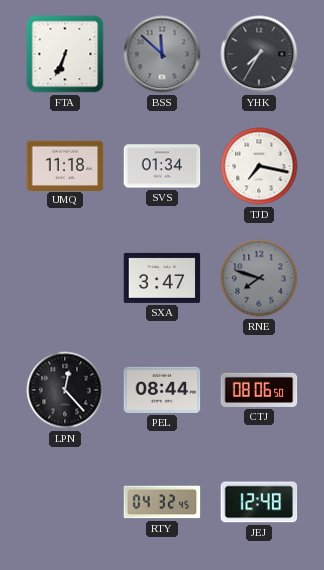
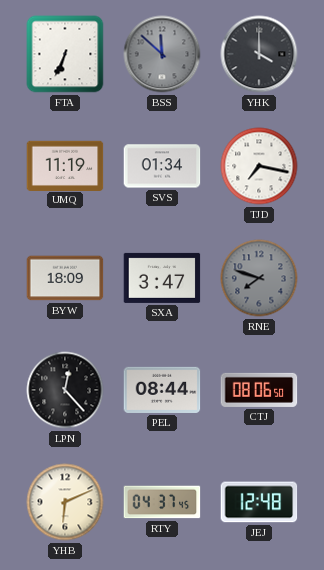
YHK: 7:35 -> 4:00 (259, 54)
UMQ: 11:18 -> 11:19 (65, 165)
BYW: none -> 18:09 (65, 278)
YHB: none -> 6:11 (65, 502)
RTY: 04:32 -> 04:37 (162, 502)
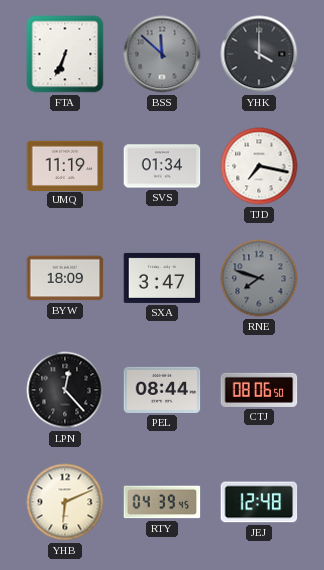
RTY: 04:37 -> 04:39 (162, 502)
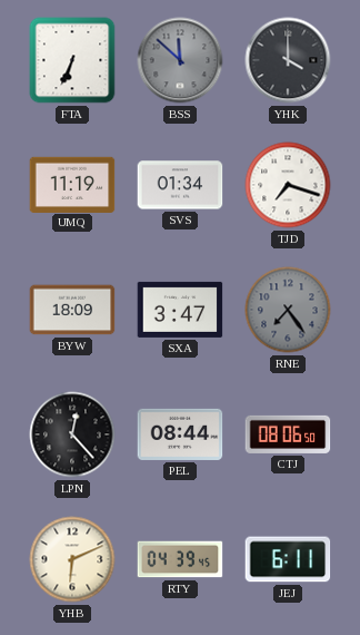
TJD: 7:17 -> 7:18 (288, 185)
RNE: 7:48 -> 7:24 (288, 310)
JEJ: 12:48 -> 6:11 (288, 559)
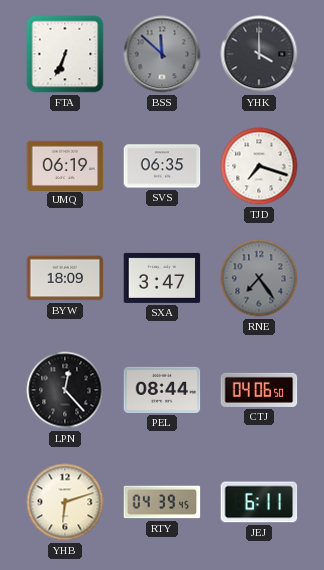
UMQ: 11:19 -> 06:19 (65, 165)
SVS: 01:34 -> 06:35 (162, 166)
CTJ: 08:06 -> 04:06 (259, 390)
YHB: 6:11 -> 6:12 (65, 502)
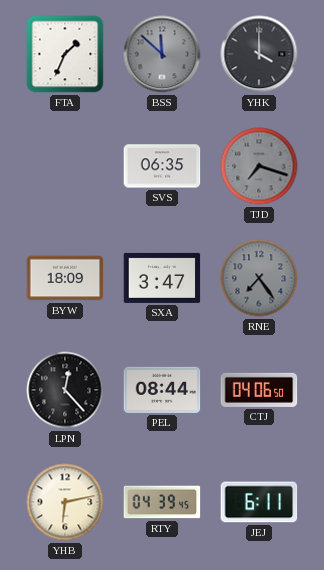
FTA: 6:34 -> 1:34 (65, 54)
UMQ: 06:19 -> none (65, 165)
TJD dial: white -> grey (259, 166)
YHB: 6:12 -> 6:13 (65, 502)
